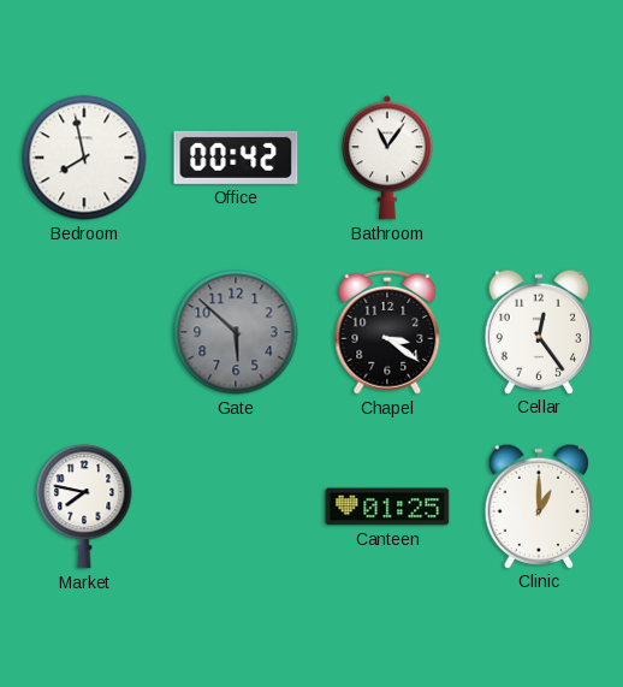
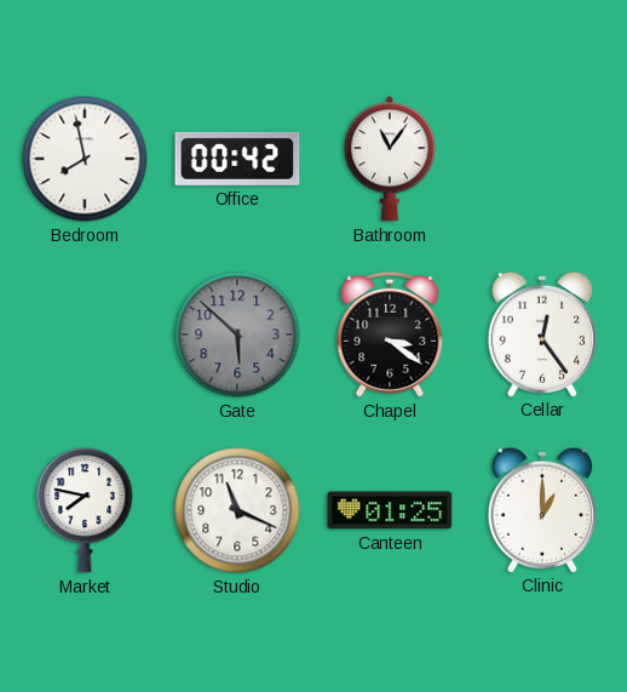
Studio: none -> 11:19 (237, 510)
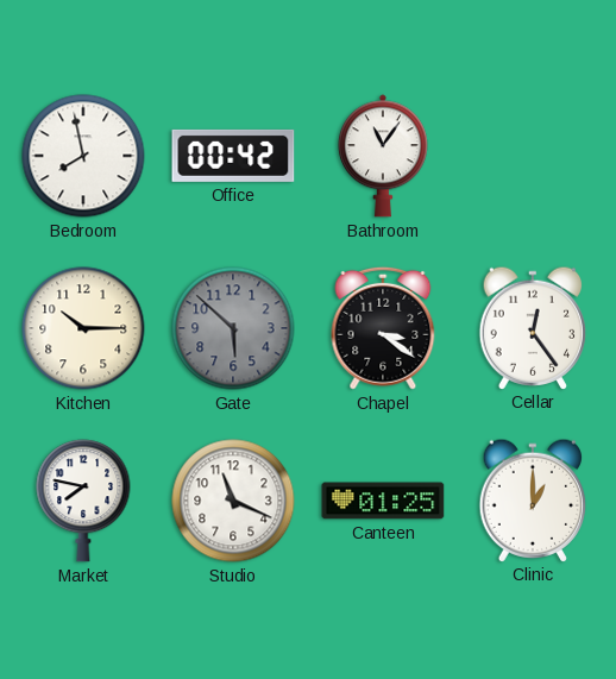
Kitchen: none -> 10:15 (83, 328)
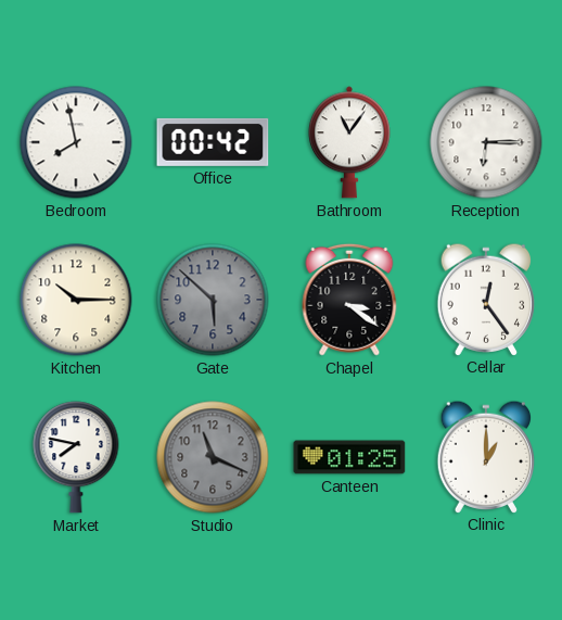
Reception: none -> 6:15 (486, 142)
Studio dial: white -> grey (213, 457)
